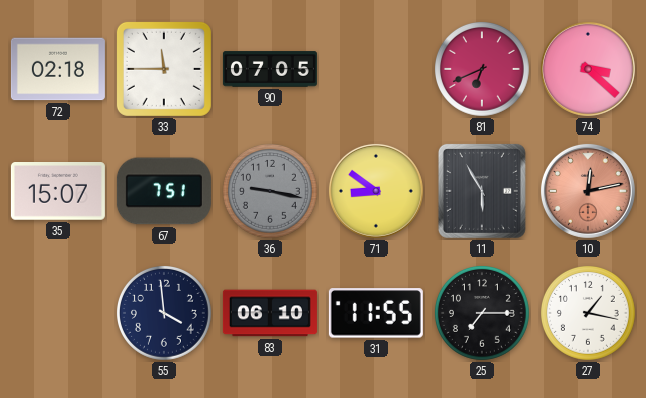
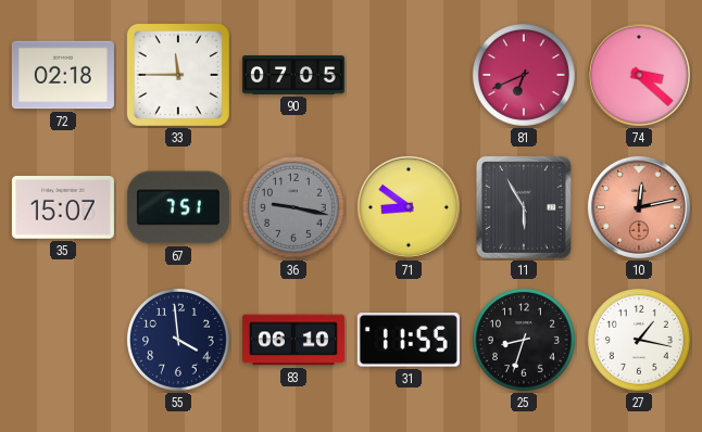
25: 7:15 -> 8:33 (525, 341)
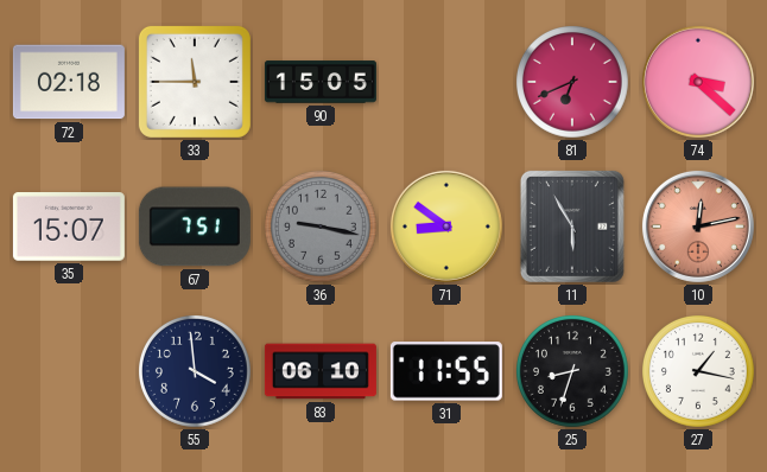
90: 07:05 -> 15:05 (321, 82)
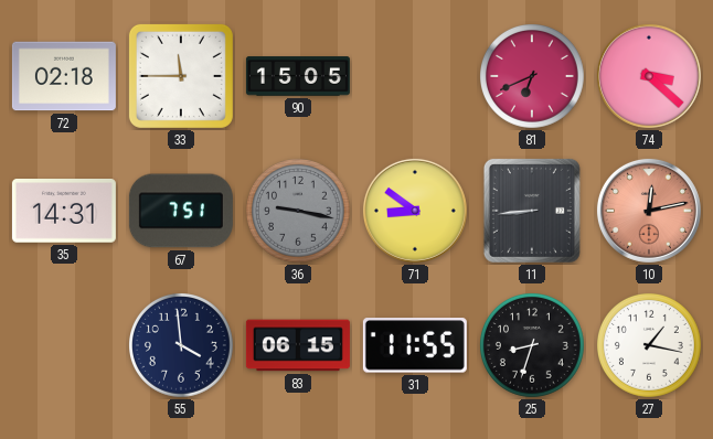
35: 15:07 -> 14:31 (64, 211)
11: 5:55 -> 8:44 (532, 211)
83: 06:10 -> 06:15 (298, 345)
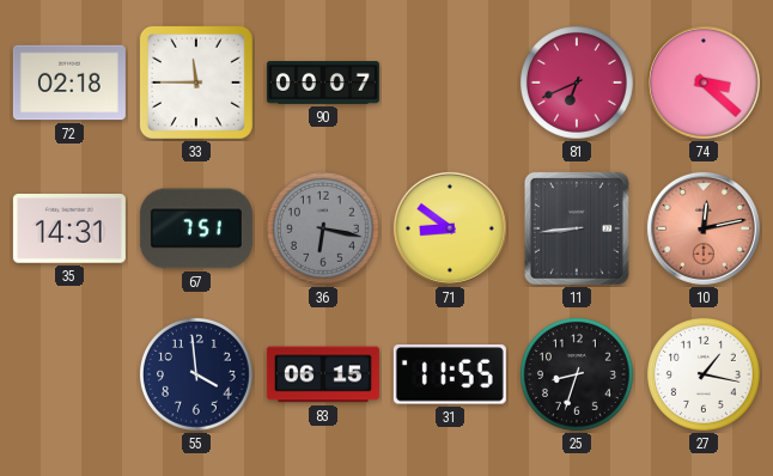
90: 15:05 -> 00:07 (323, 83)
36: 9:17 -> 6:17 (324, 230)
